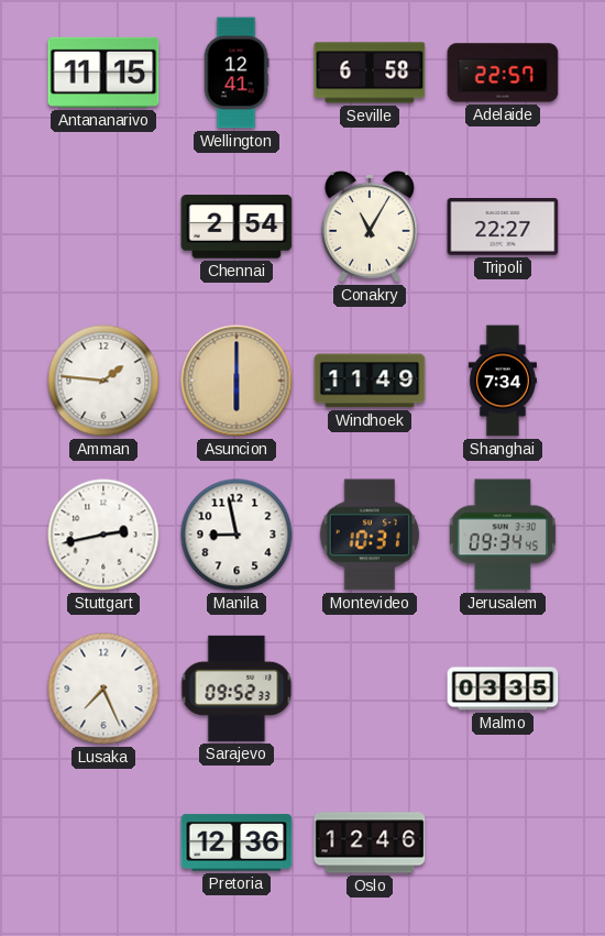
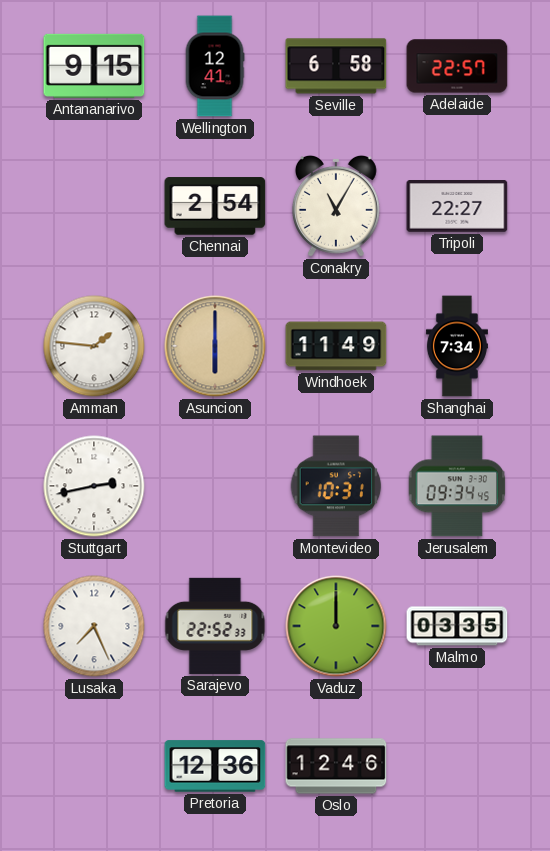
Antananarivo: 11:15 -> 9:15 (94, 66)
Manila: 8:58 -> none (237, 535)
Sarajevo: 09:52 -> 22:52 (215, 626)
Vaduz: none -> 12:00 (336, 626)
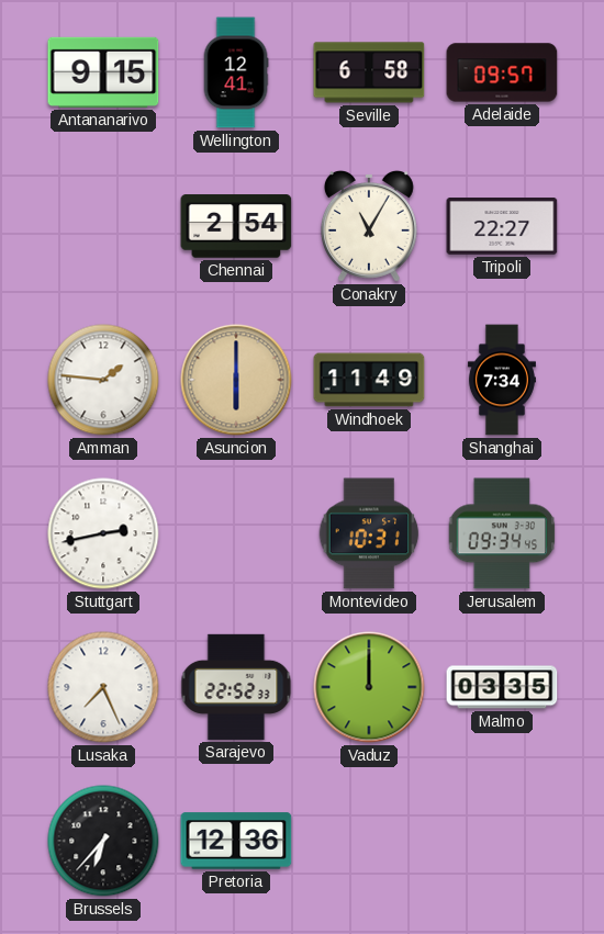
Adelaide: 22:57 -> 09:57 (502, 72)
Brussels: none -> 6:37 (103, 841)
Oslo: 12:46 -> none (336, 766)
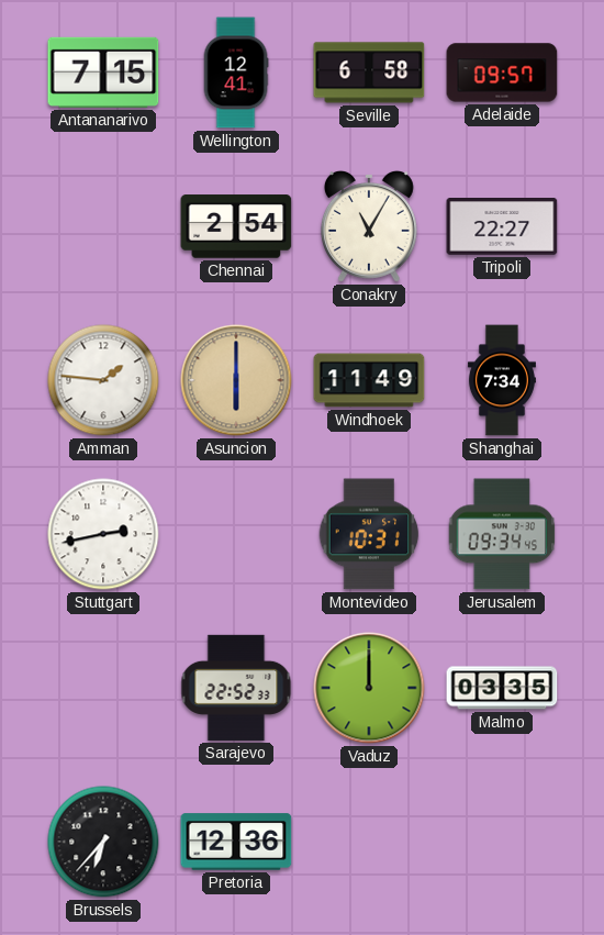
Antananarivo: 9:15 -> 7:15 (103, 73)
Lusaka: 7:26 -> none (103, 687)
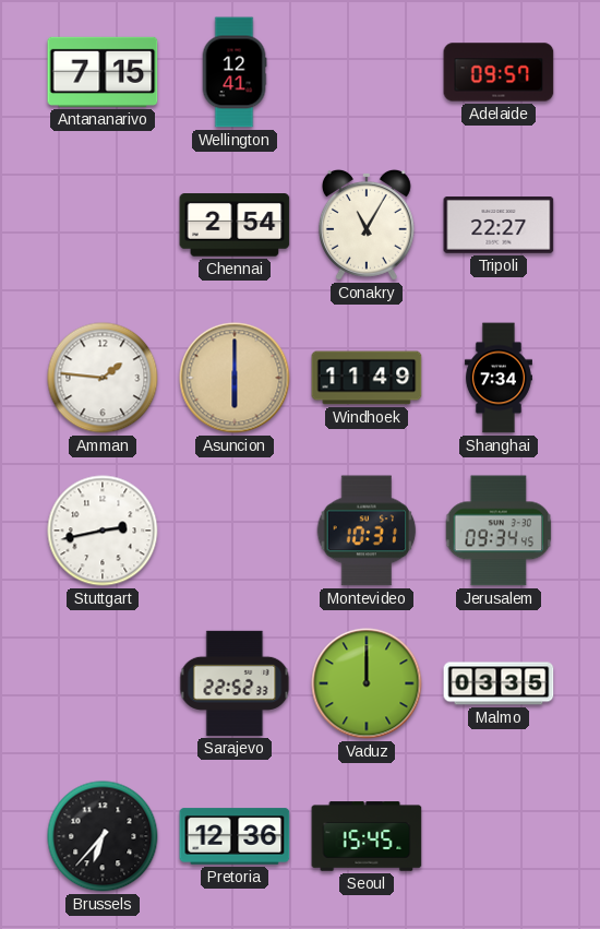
Seville: 6:58 -> none (369, 73)
Seoul: none -> 15:45 (367, 836)
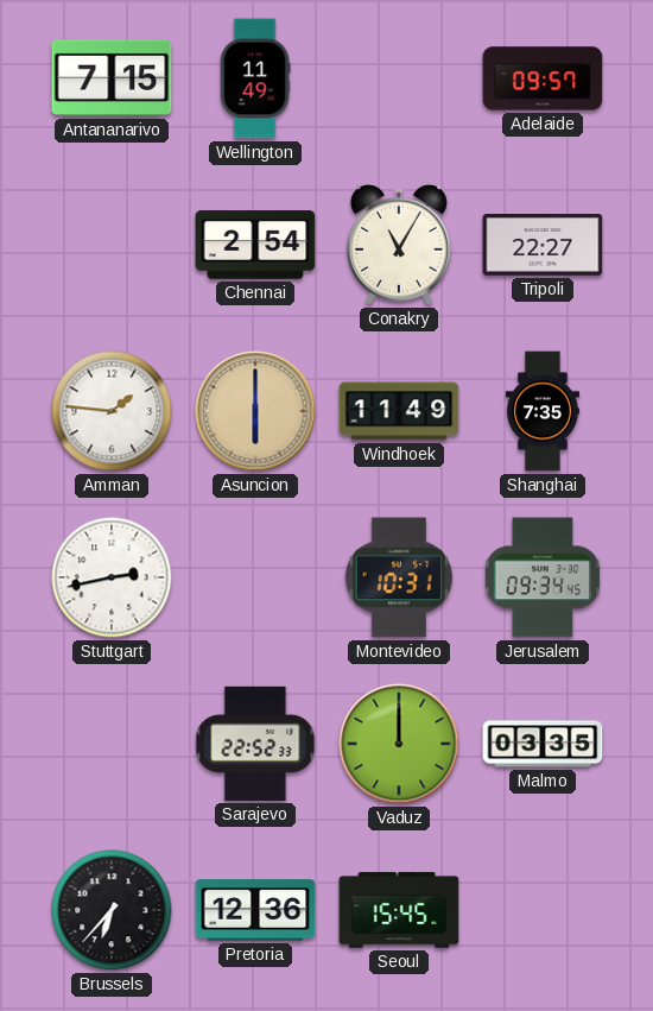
Wellington: 12:41 -> 11:49 (255, 78)
Shanghai: 7:34 -> 7:35 (543, 411)
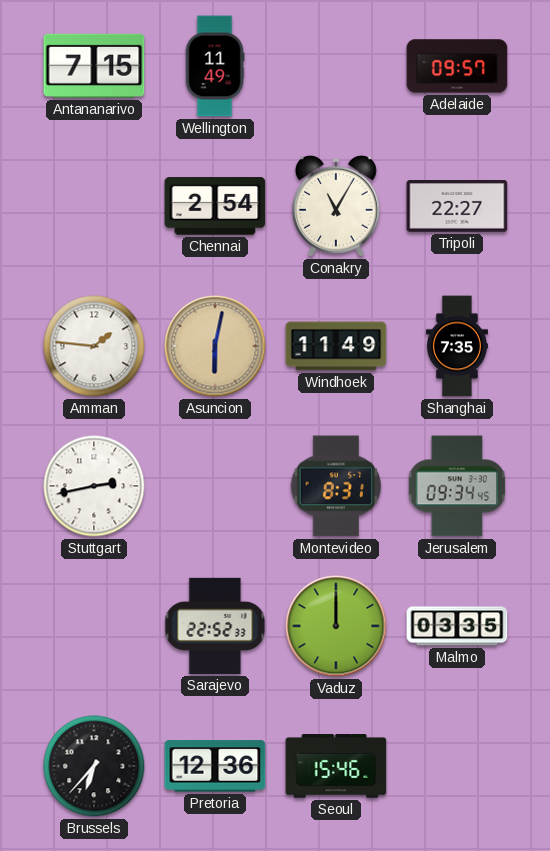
Asuncion: 6:00 -> 6:02 (215, 346)
Montevideo: 10:31 -> 8:31 (336, 486)
Seoul: 15:45 -> 15:46 (336, 766)
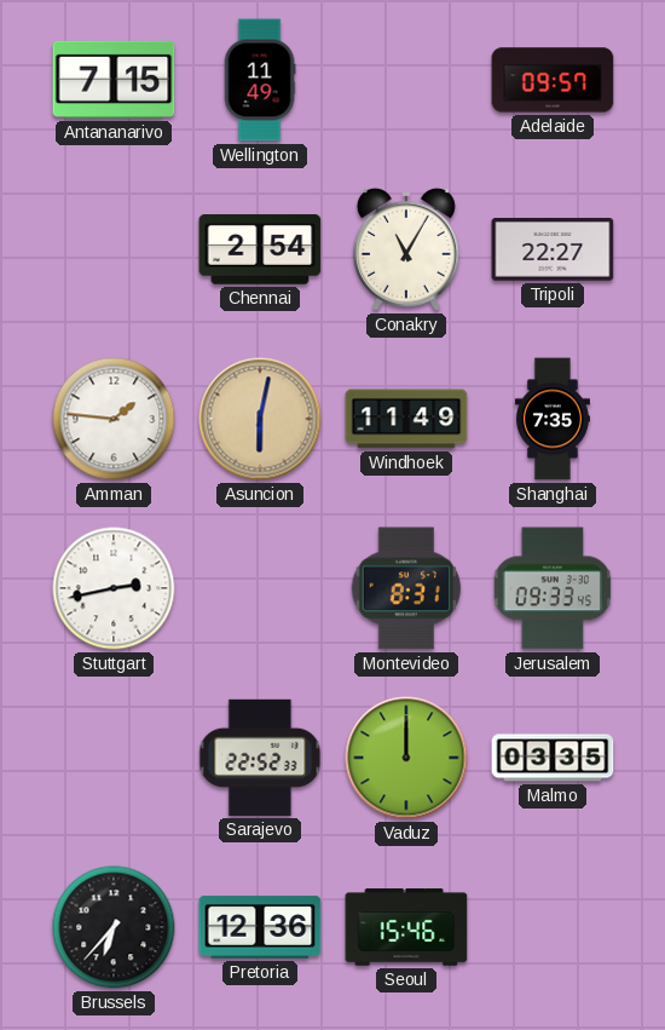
Jerusalem: 09:34 -> 09:33 (553, 588)
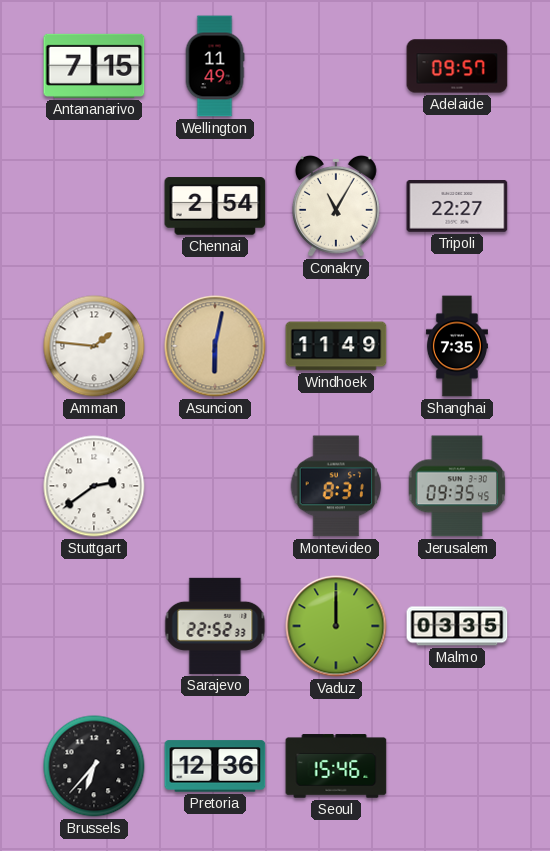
Stuttgart: 2:43 -> 2:39 (94, 486)
Jerusalem: 09:33 -> 09:35 (457, 486)
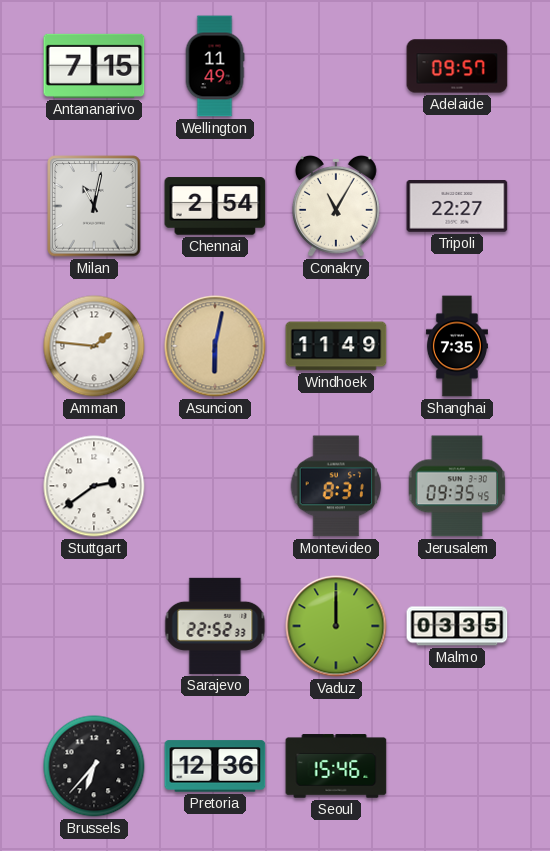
Milan: none -> 11:02 (94, 206)
